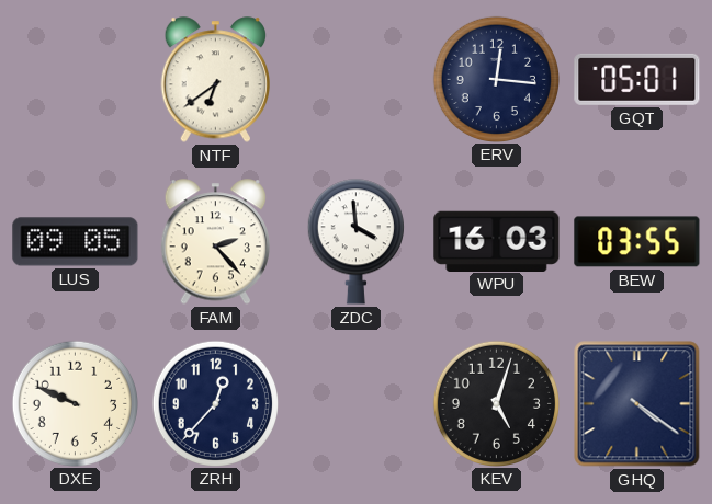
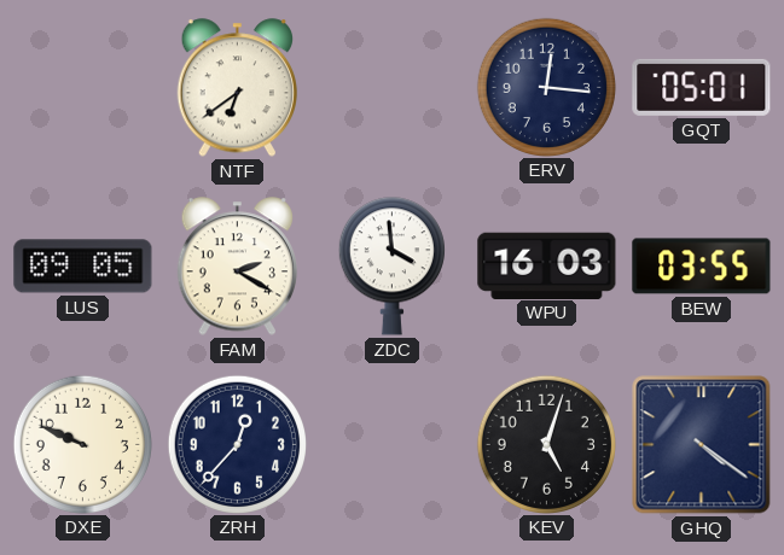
FAM: 2:23 -> 2:20 (237, 267)
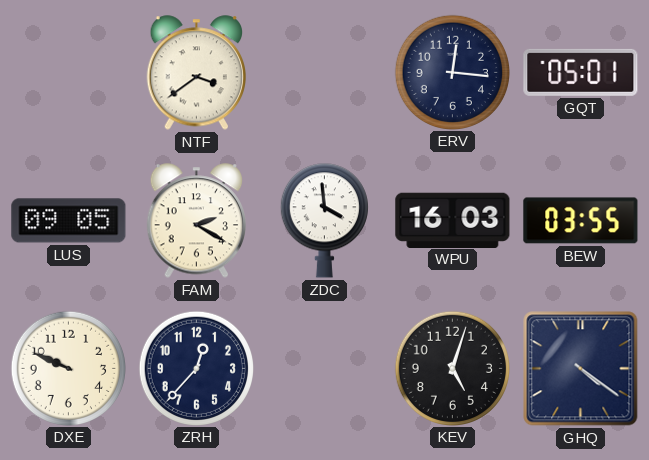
NTF: 6:39 -> 3:39 (196, 73)
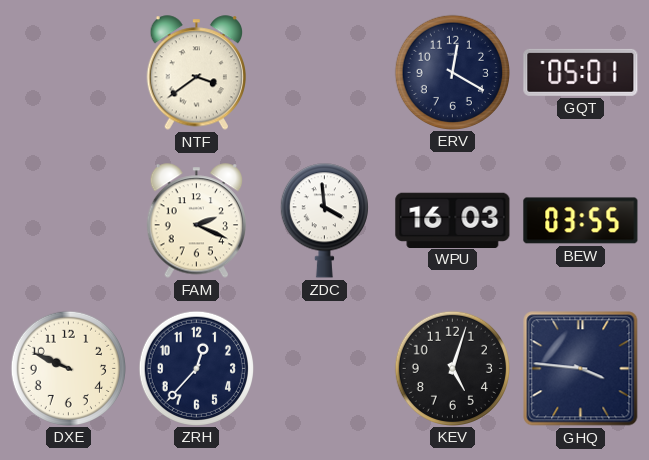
ERV: 12:16 -> 12:20 (452, 72)
LUS: 09:05 -> none (69, 221)
FAM: 2:20 -> 2:19 (196, 221)
GHQ: 4:21 -> 3:46 (581, 369)
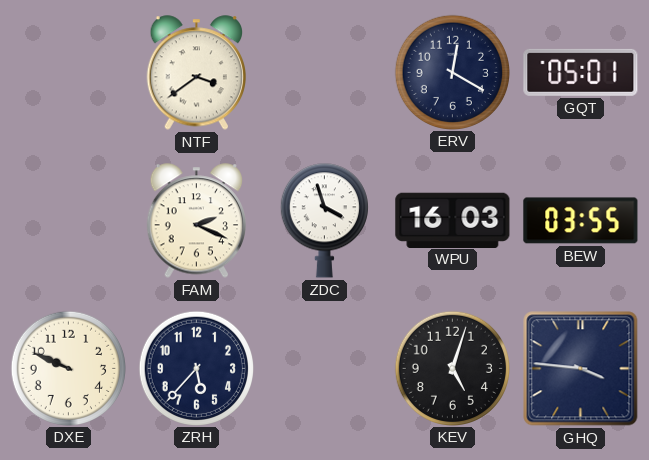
ZDC: 3:59 -> 3:57 (324, 221)
ZRH: 12:37 -> 5:37 (196, 368)
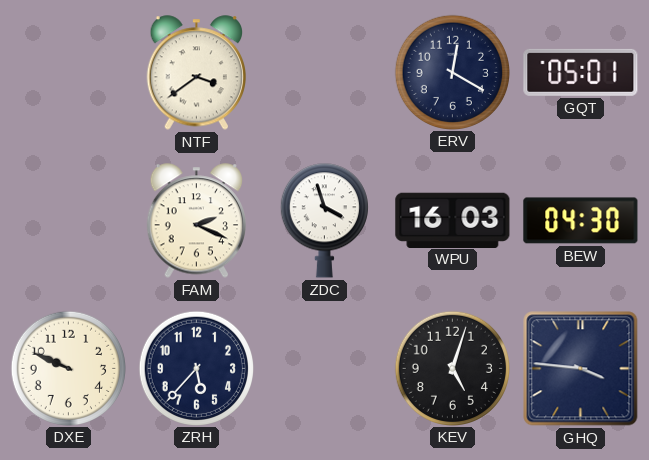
BEW: 03:55 -> 04:30 (581, 221)
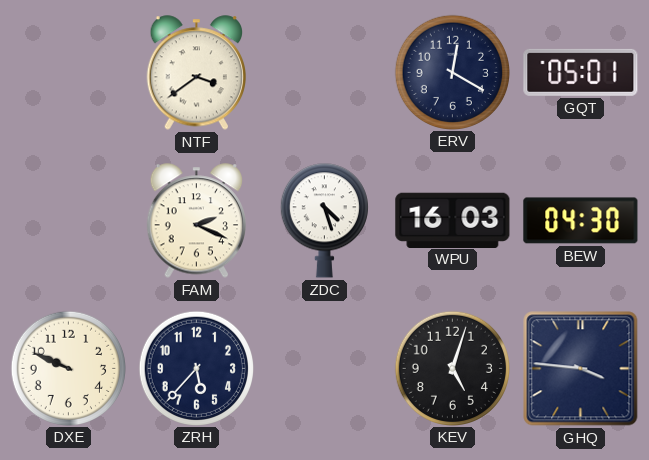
ZDC: 3:57 -> 4:27 (324, 221)
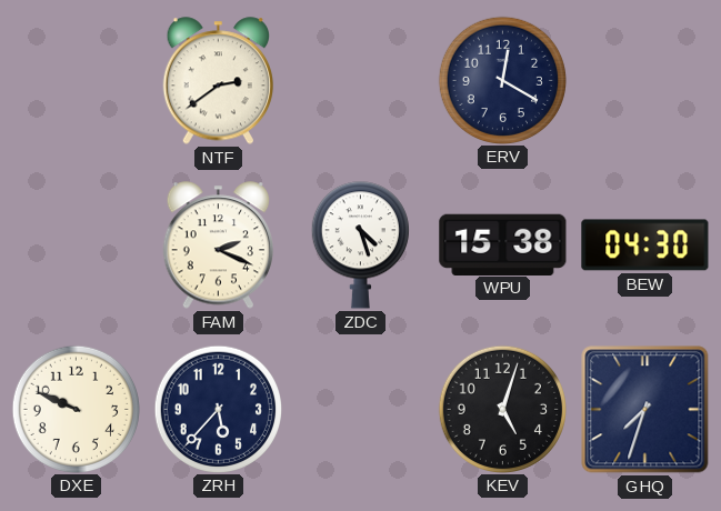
NTF: 3:39 -> 2:39 (218, 81)
GQT: 05:01 -> none (581, 72)
WPU: 16:03 -> 15:38 (503, 244)
GHQ: 3:46 -> 7:33 (645, 410)
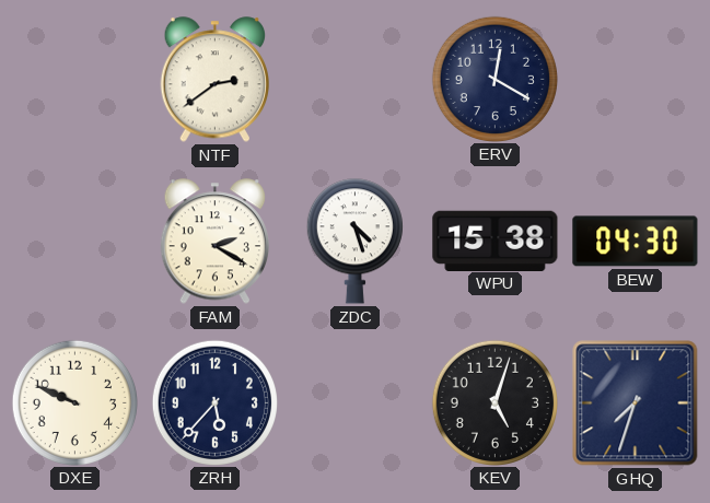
FAM: 2:19 -> 2:20 (214, 242)
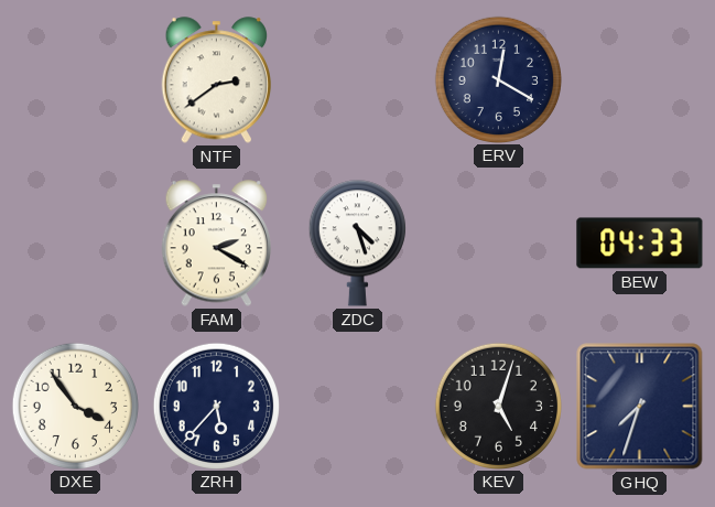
WPU: 15:38 -> none (496, 241)
BEW: 04:30 -> 04:33 (640, 244)
DXE: 9:49 -> 3:54 (75, 406)
